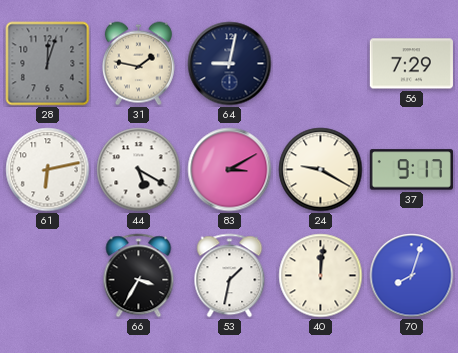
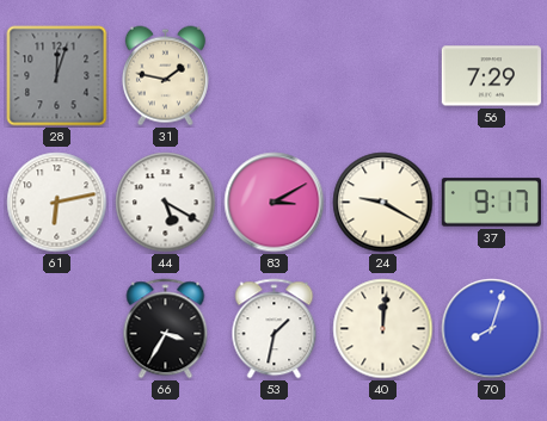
64: 9:02 -> none (230, 64)
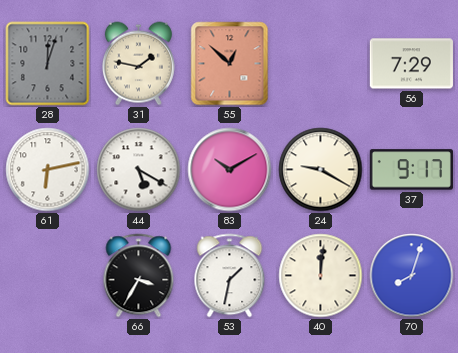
55: none -> 12:52 (230, 64)
83: 3:10 -> 10:10 (230, 170)
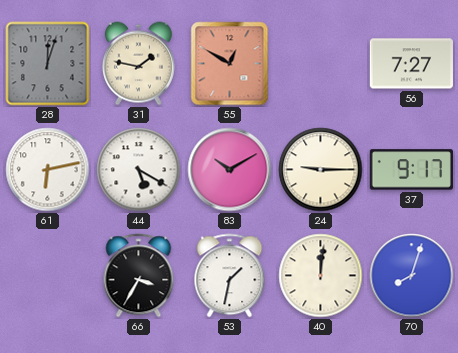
55: 12:52 -> 12:50 (230, 64)
56: 7:29 -> 7:27 (411, 64)
24: 9:20 -> 9:15 (321, 170)
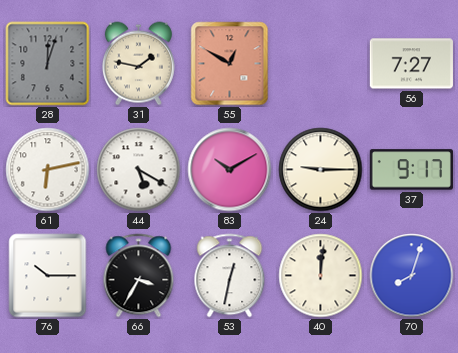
76: none -> 10:15 (48, 276)
53: 1:32 -> 12:32 (230, 276)
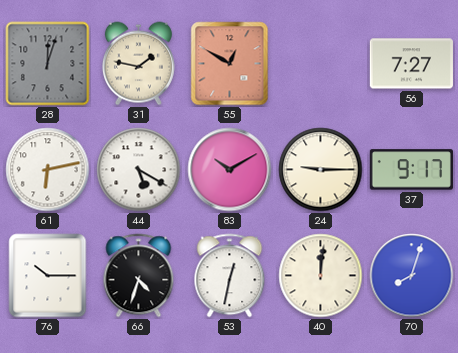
66: 3:35 -> 4:33 (139, 276)
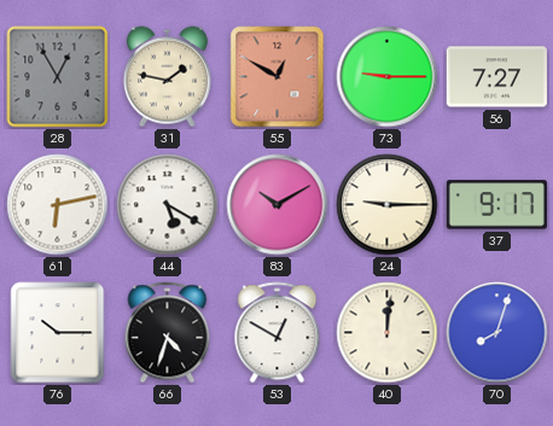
28: 12:03 -> 12:55 (58, 77)
73: none -> 9:15 (388, 77)
53: 12:32 -> 12:50 (278, 333)
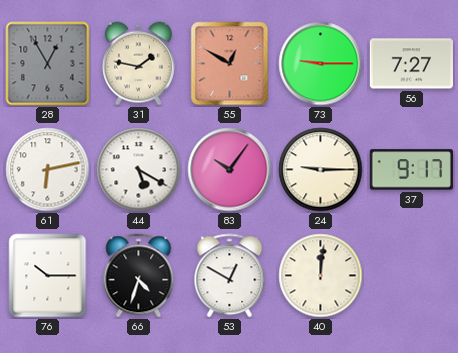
83: 10:10 -> 10:06 (230, 170)
70: 8:03 -> none (497, 333)
